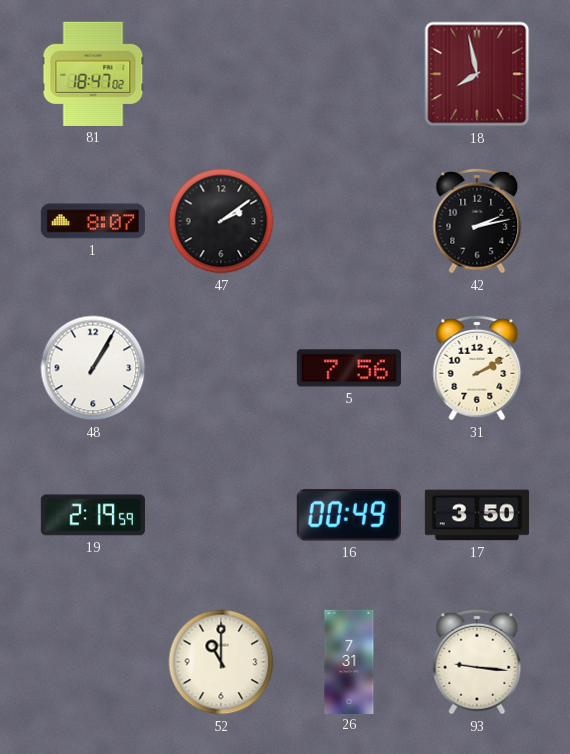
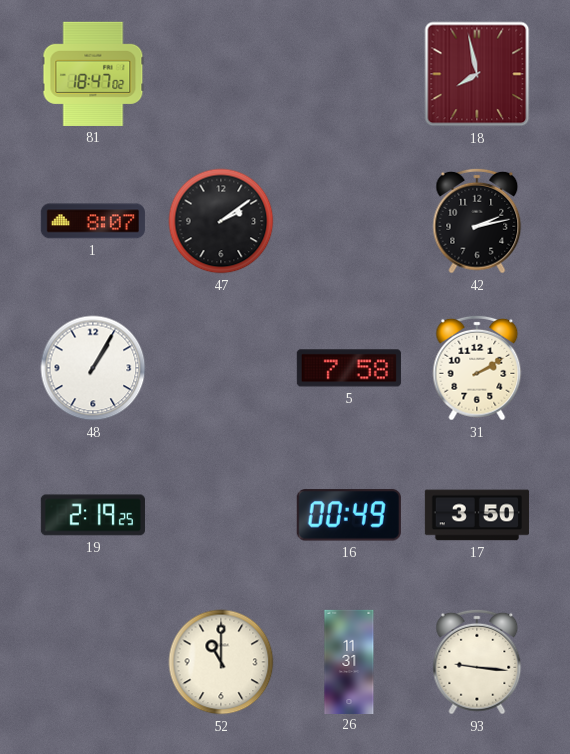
5: 7:56 -> 7:58 (349, 368)
19: 2:19:59 -> 2:19:25 (93, 515)
26: 7:31 -> 11:31 (349, 661)
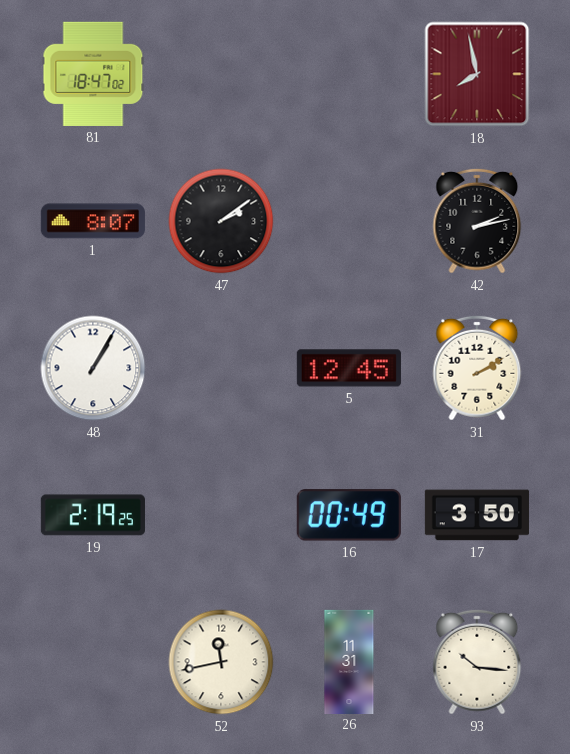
5: 7:58 -> 12:45 (349, 368)
52: 11:00 -> 11:43 (221, 662)
93: 9:16 -> 10:16 (477, 662)
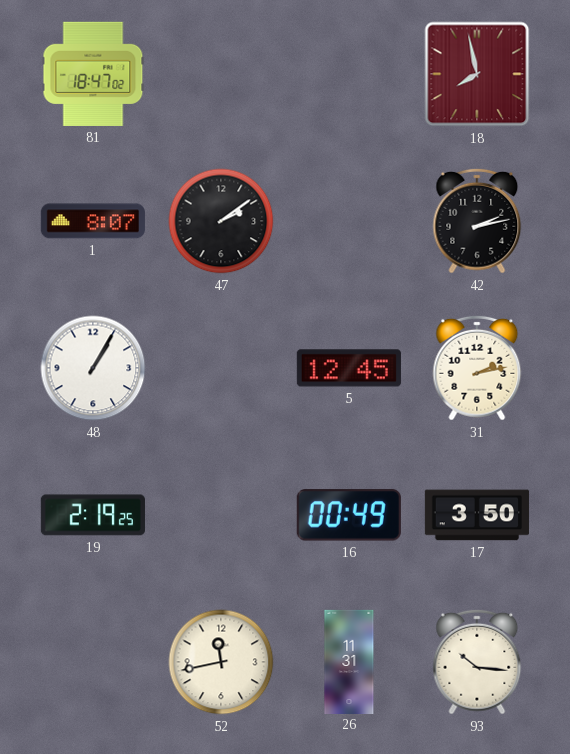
31: 2:10 -> 2:13 (477, 368)
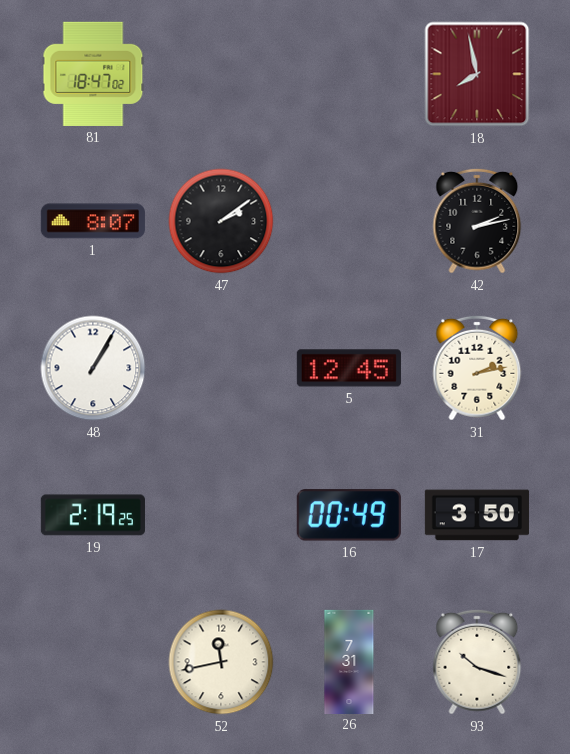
26: 11:31 -> 7:31 (349, 661)
93: 10:16 -> 10:18 (477, 662)
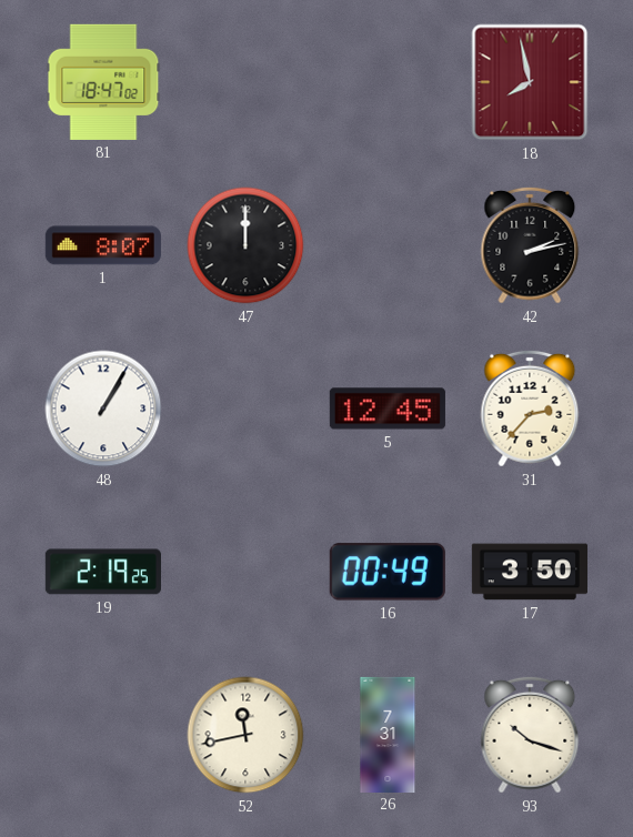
47: 2:09 -> 12:00 (245, 245)
31: 2:13 -> 2:37 (530, 409)
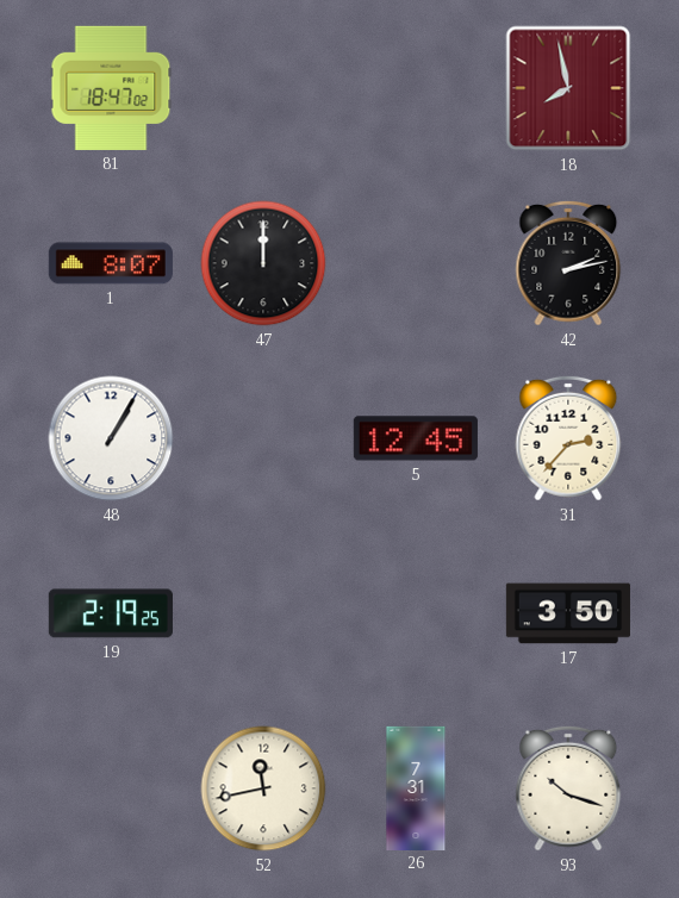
16: 00:49 -> none (388, 572)
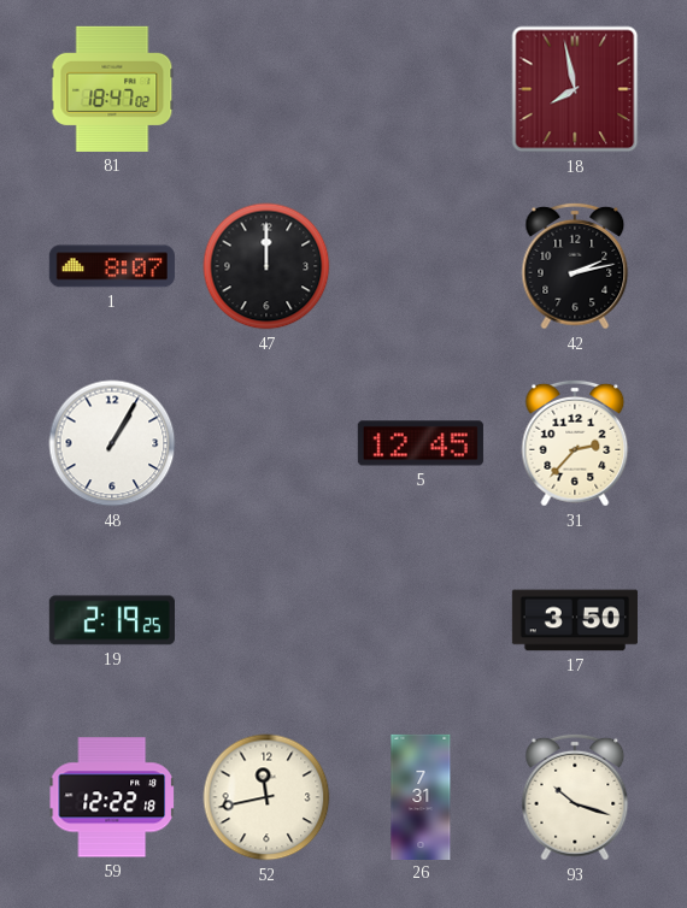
59: none -> 12:22 (111, 797)
